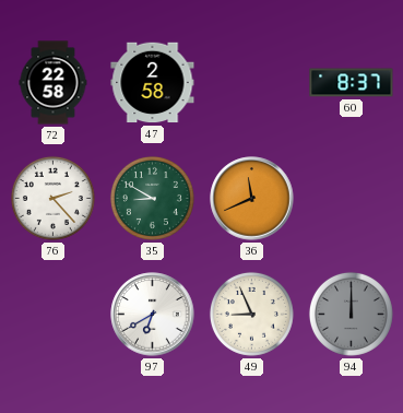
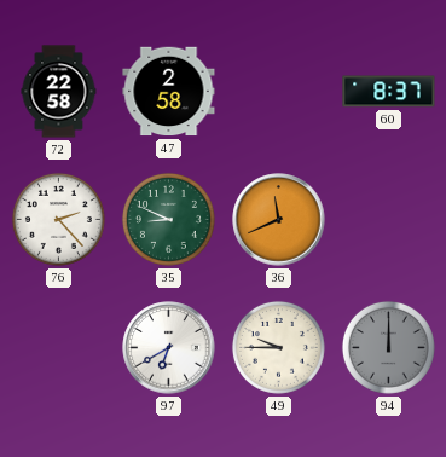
35: 8:50 -> 8:49 (168, 219)
49: 8:56 -> 9:45 (278, 347)
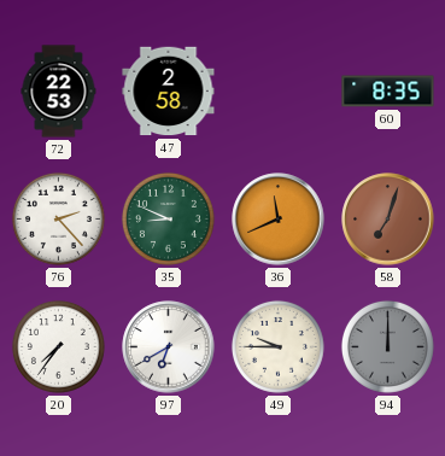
72: 22:58 -> 22:53 (59, 92)
60: 8:37 -> 8:35 (388, 92)
58: none -> 7:03 (388, 220)
20: none -> 7:36 (58, 346)
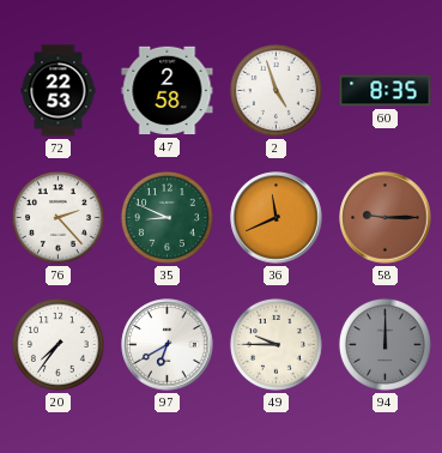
2: none -> 4:57 (276, 90)
58: 7:03 -> 9:15 (386, 218)
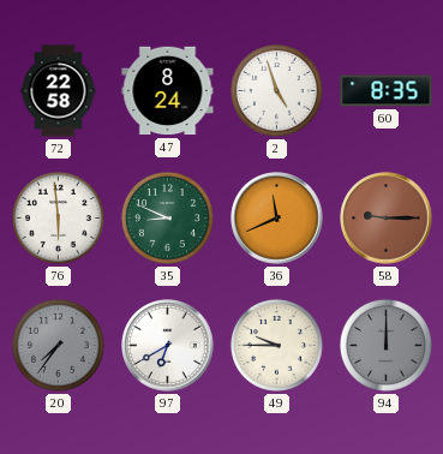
72: 22:53 -> 22:58 (59, 91)
47: 2:58 -> 8:24 (168, 91)
76: 2:23 -> 5:59 (58, 217)
20 dial: white -> grey (58, 345)
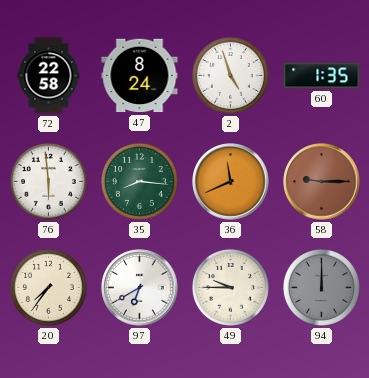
60: 8:35 -> 1:35 (322, 76)
35: 8:49 -> 8:16 (139, 181)
20 dial: grey -> cream (48, 287)
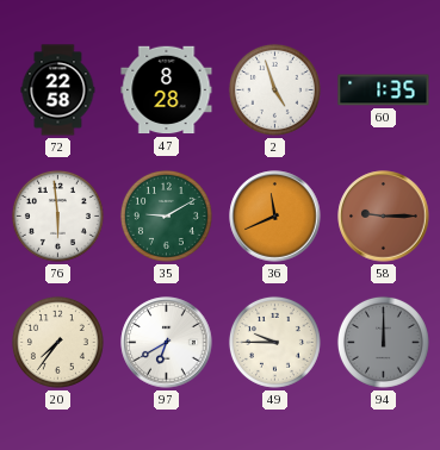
47: 8:24 -> 8:28 (167, 90)
35: 8:16 -> 9:10 (166, 215)
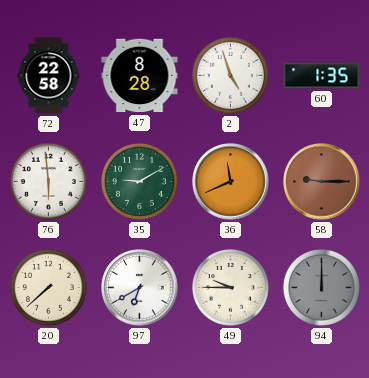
20: 7:36 -> 7:38 (48, 287)
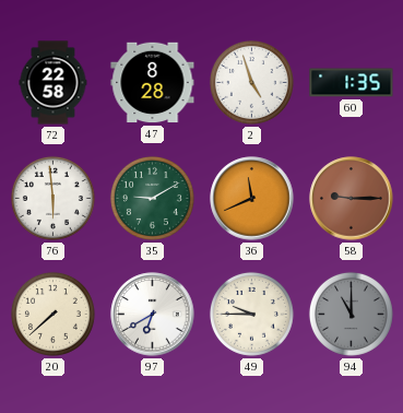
94: 12:00 -> 11:00 (351, 314)
